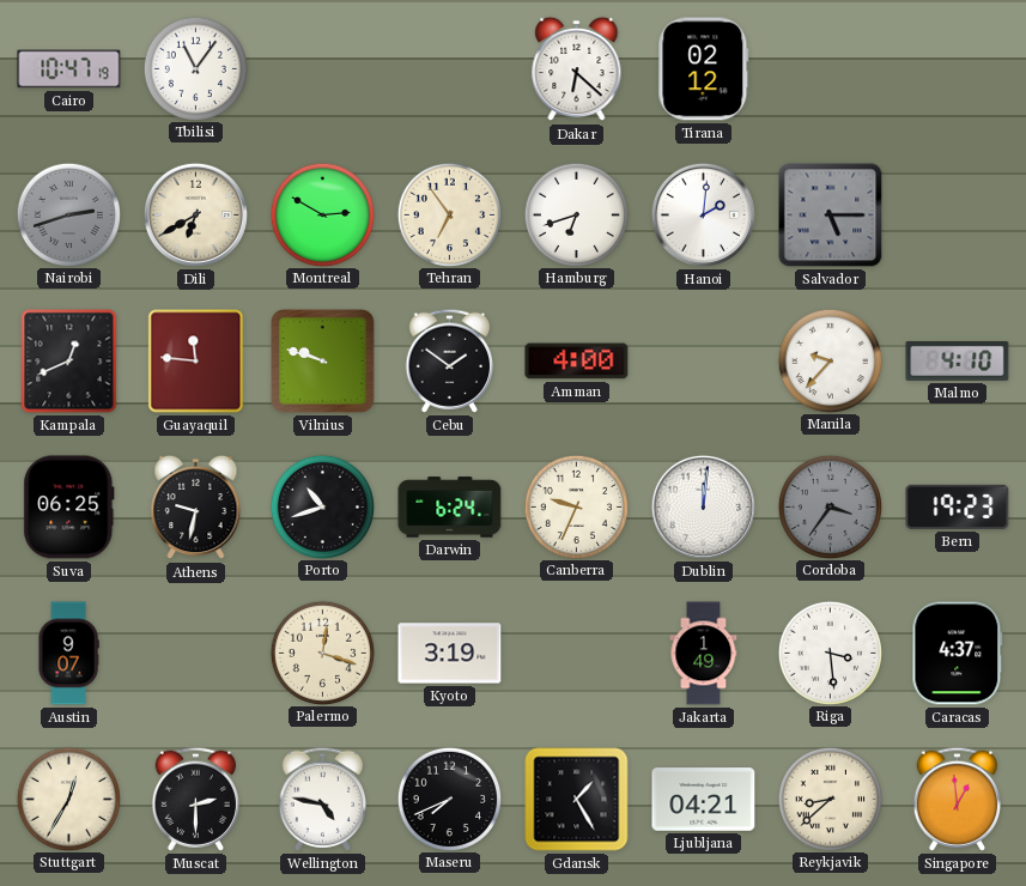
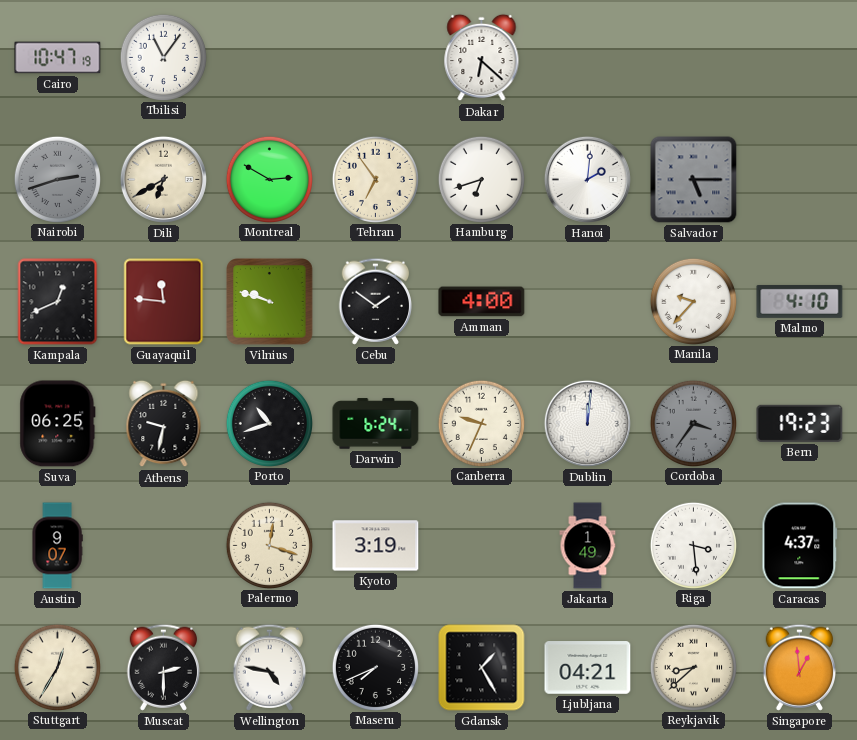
Tirana: 02:12 -> none (704, 69)
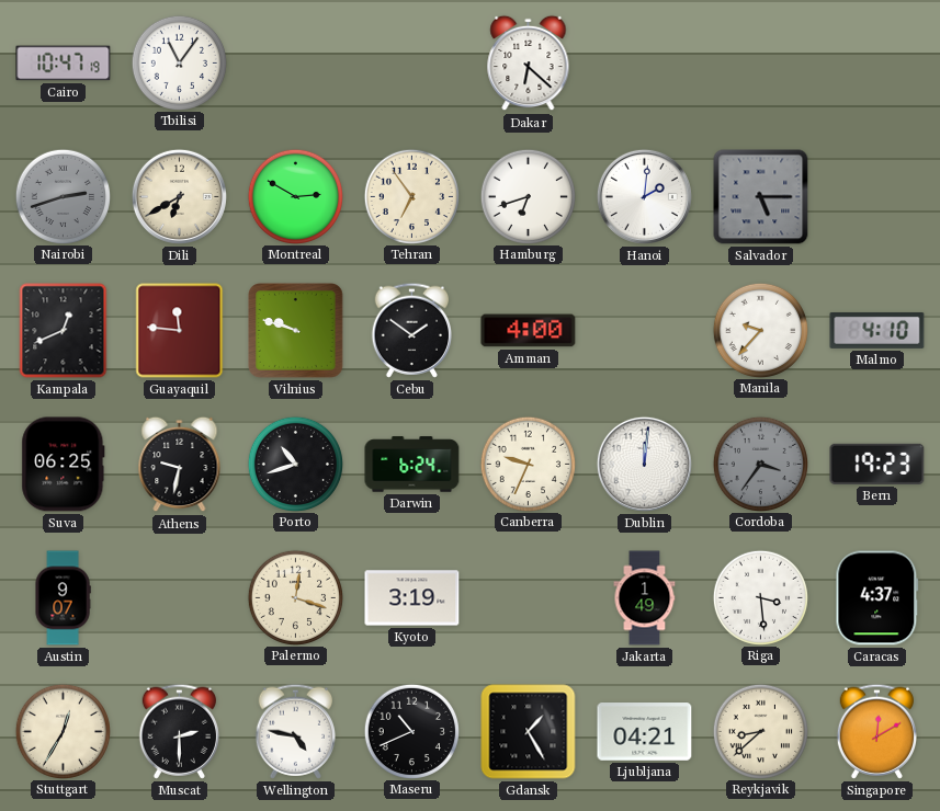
Maseru: 7:41 -> 10:41 (411, 731)
Singapore: 12:59 -> 12:10 (876, 731)
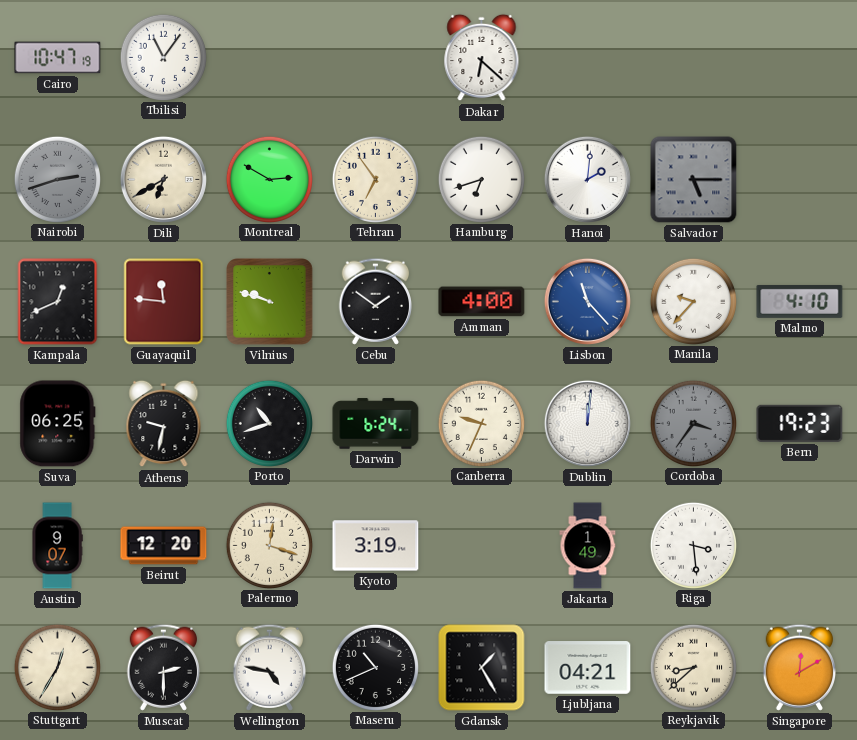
Lisbon: none -> 11:23 (587, 301)
Beirut: none -> 12:20 (164, 546)
Caracas: 4:37 -> none (877, 598)
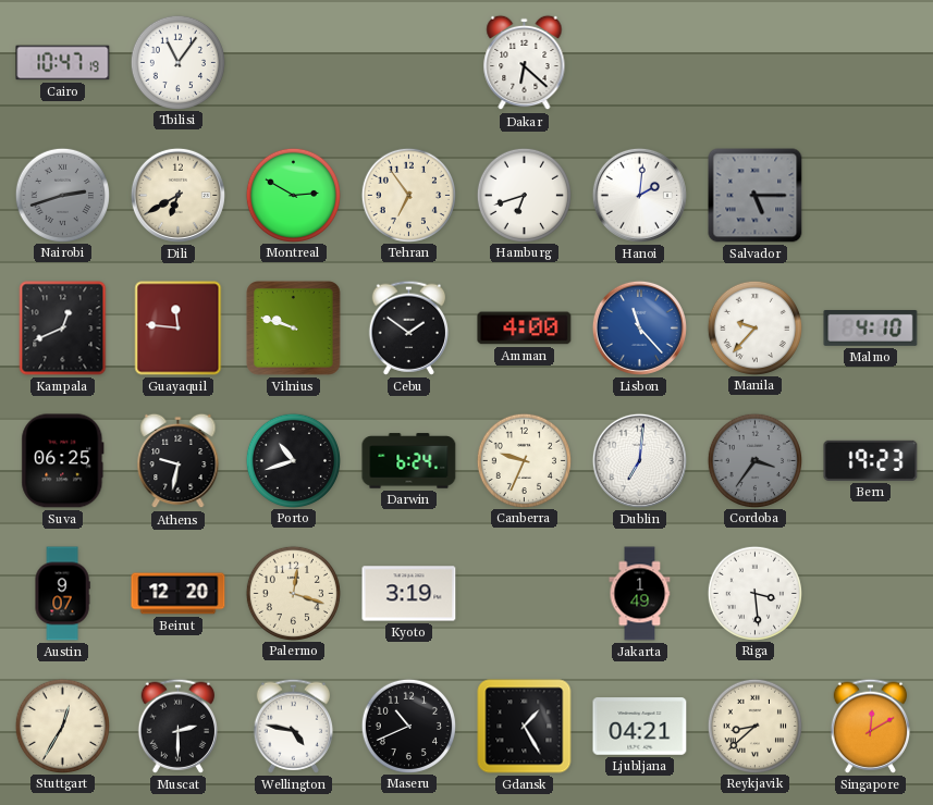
Dublin: 12:01 -> 7:01 (639, 460)
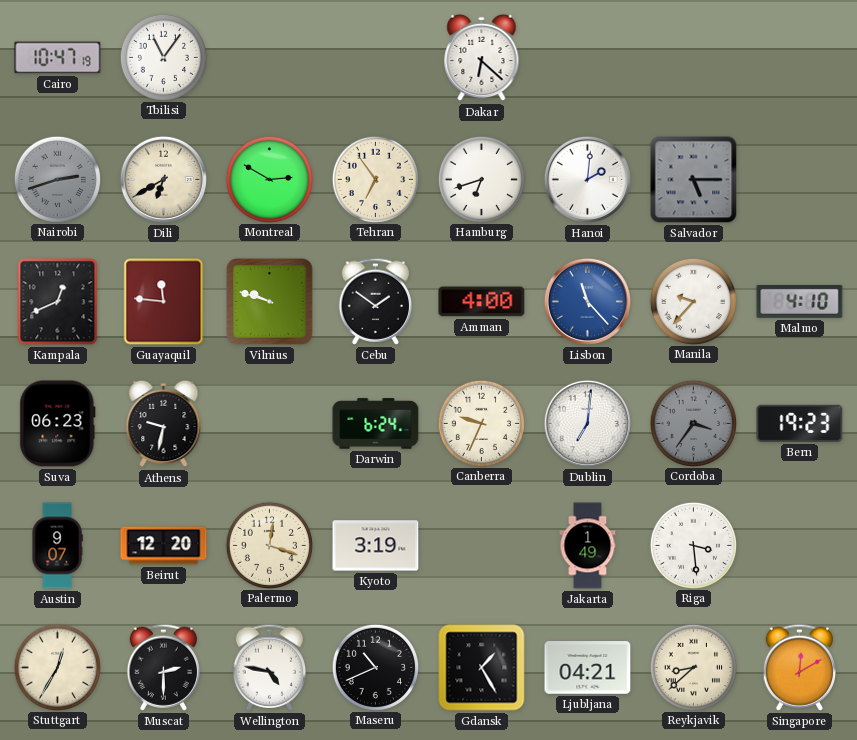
Suva: 06:25 -> 06:23 (58, 424)
Porto: 10:42 -> none (293, 460)
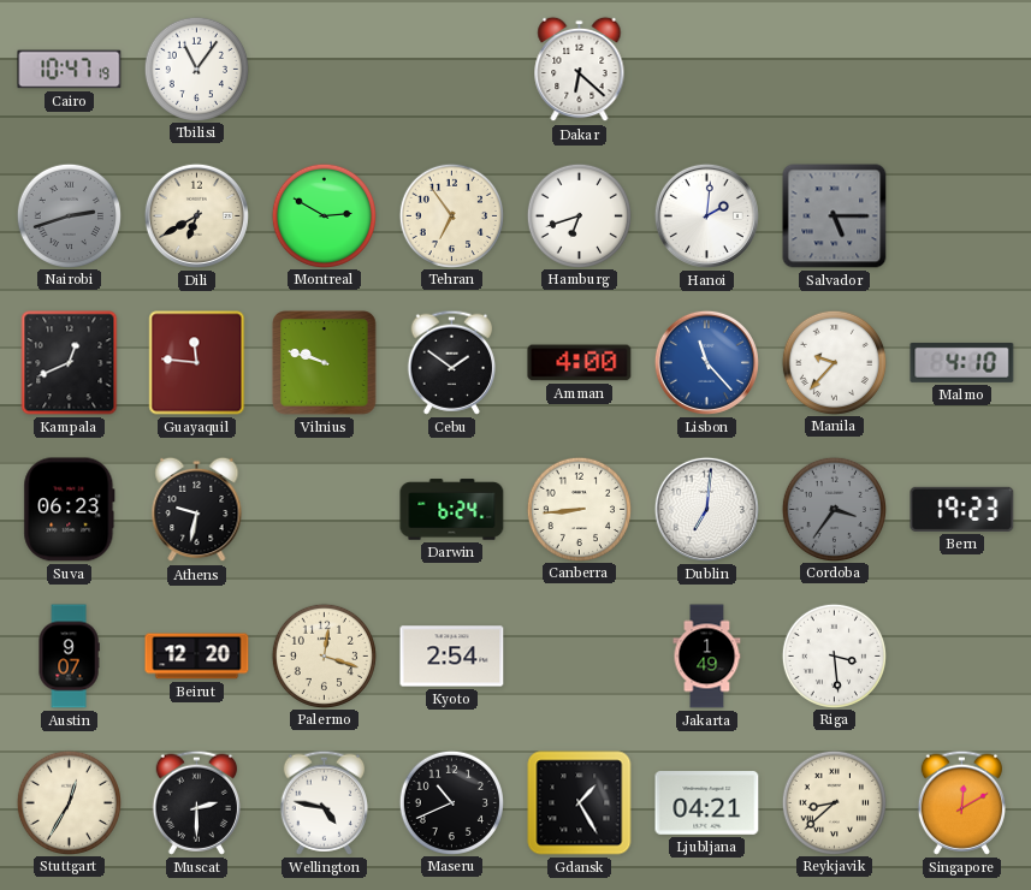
Canberra: 9:34 -> 8:44 (579, 509)
Kyoto: 3:19 -> 2:54 (452, 657)
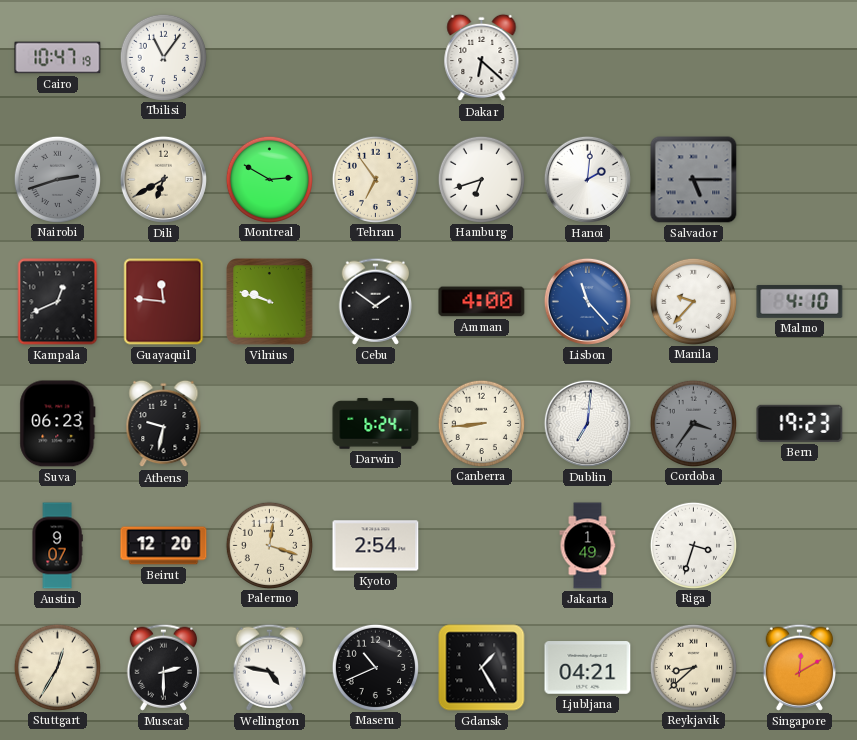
Riga: 3:29 -> 3:33 (693, 545)
